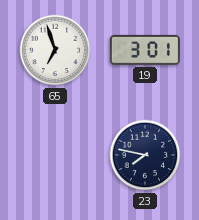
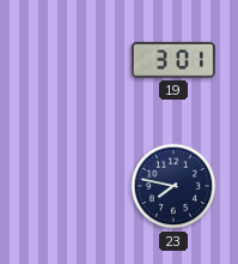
65: 6:57 -> none (55, 50)
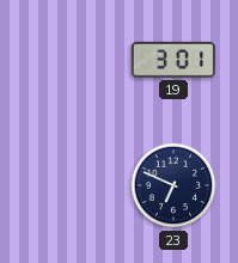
23: 7:47 -> 6:49 (173, 185)
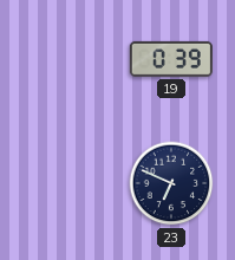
19: 3:01 -> 0:39 (171, 59)
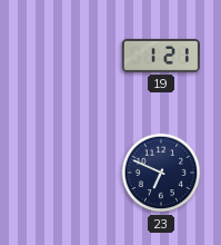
19: 0:39 -> 1:21 (161, 56)
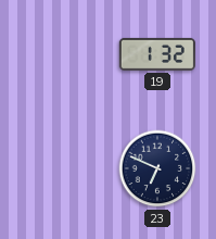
19: 1:21 -> 1:32 (157, 54)
